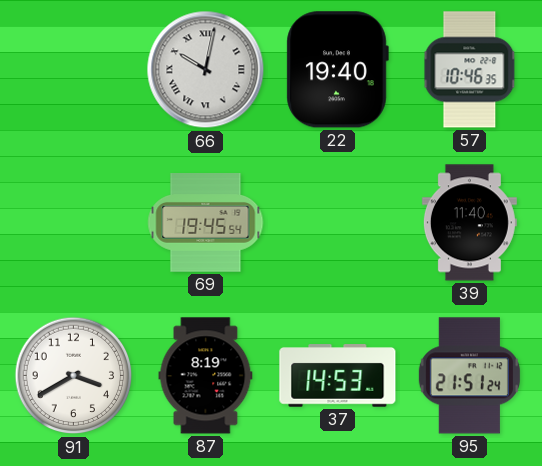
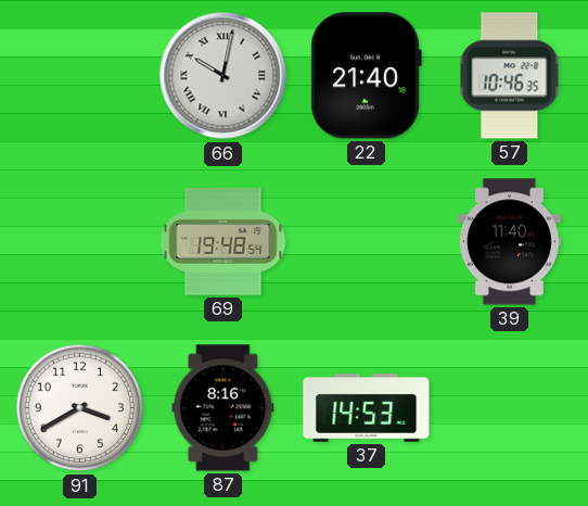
22: 19:40 -> 21:40 (366, 76)
69: 19:45 -> 19:48 (223, 242)
87: 8:19 -> 8:16 (223, 408)
95: 21:51 -> none (469, 376)
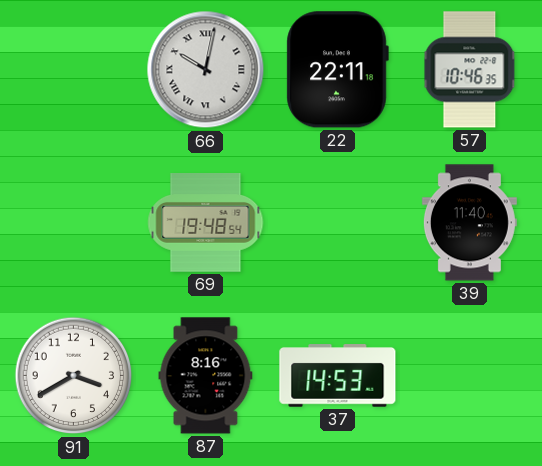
22: 21:40 -> 22:11 (337, 70)
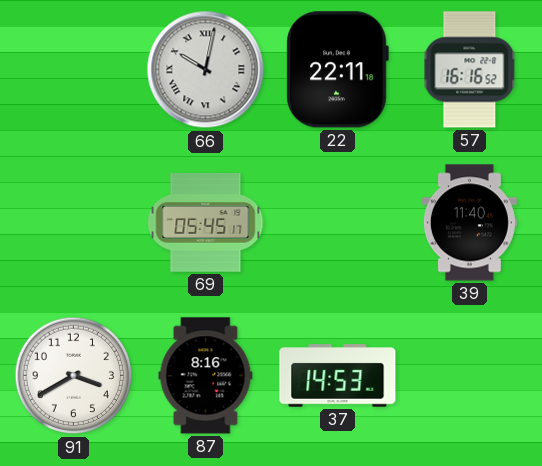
57: 10:46 -> 16:16 (470, 70)
69: 19:48 -> 05:45 (206, 223)
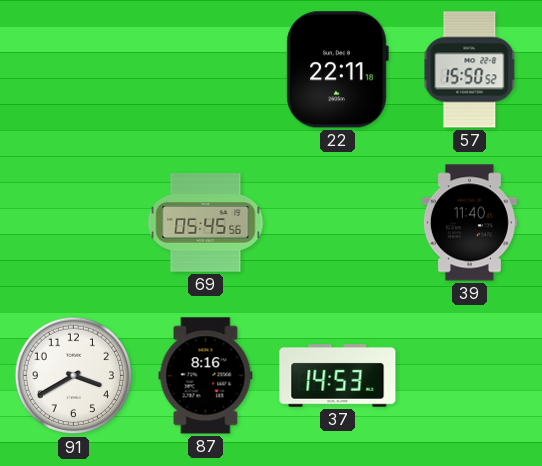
66: 10:02 -> none (206, 70)
57: 16:16 -> 15:50 (470, 70)
69: 05:45:17 -> 05:45:56 (206, 223)
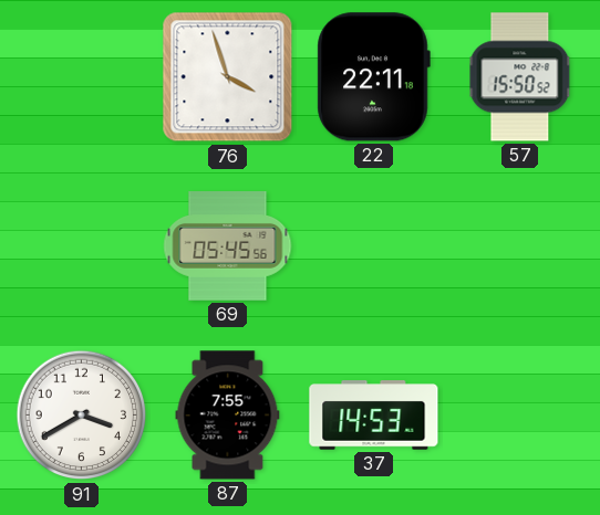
76: none -> 3:57 (228, 77)
39: 11:40 -> none (469, 223)
87: 8:16 -> 7:55 (228, 416)
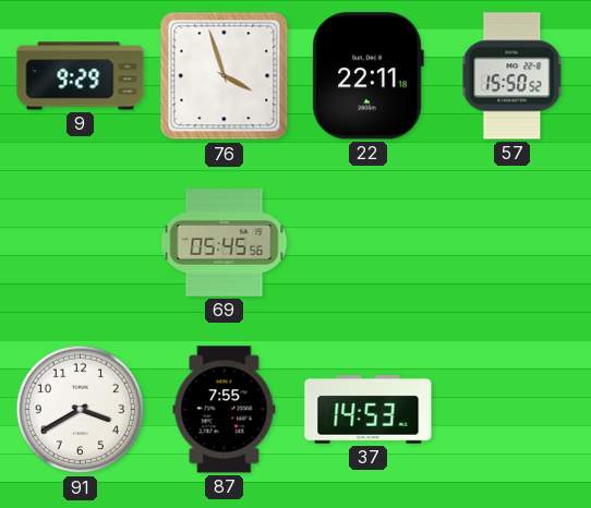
9: none -> 9:29 (81, 76)
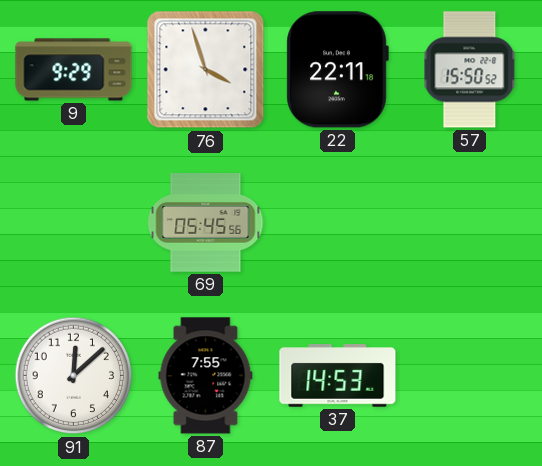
91: 3:40 -> 12:08 (74, 376)
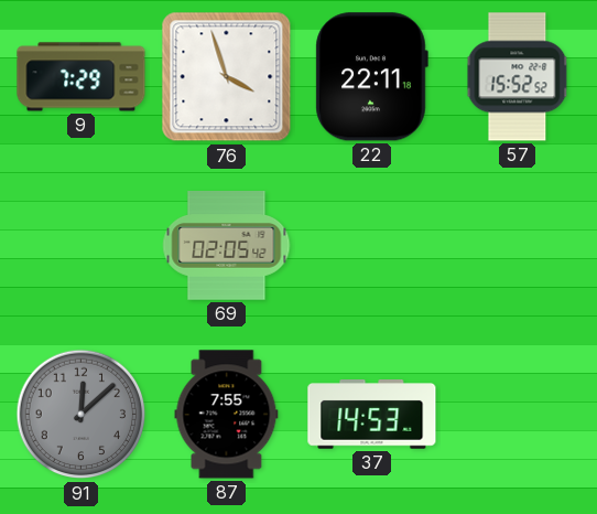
9: 9:29 -> 7:29 (82, 77)
57: 15:50 -> 15:52 (518, 77)
69: 05:45 -> 02:05 (227, 246)
91 dial: white -> grey (82, 415)
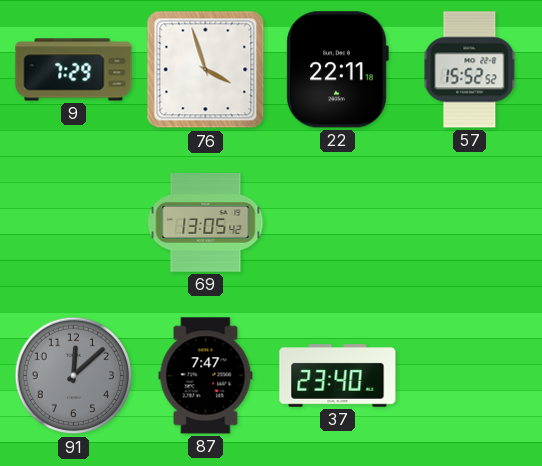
69: 02:05 -> 13:05 (206, 223)
87: 7:55 -> 7:47 (206, 376)
37: 14:53 -> 23:40 (338, 376)
